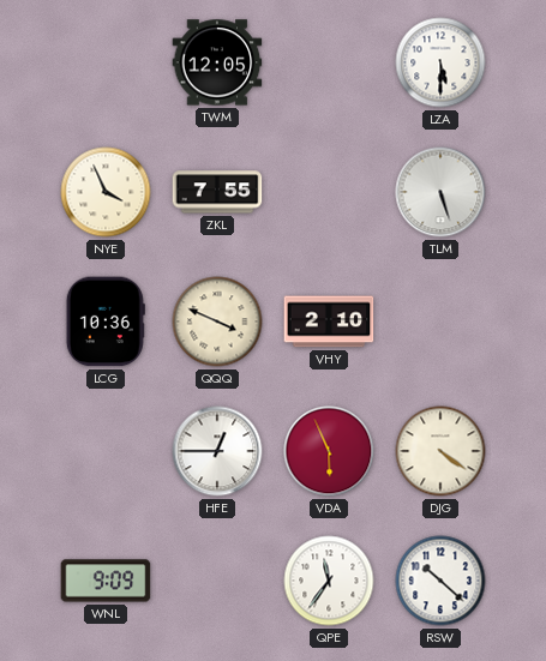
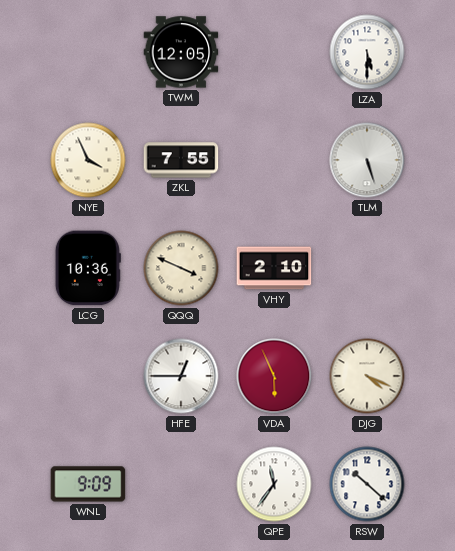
DJG: 4:21 -> 4:19 (367, 376)
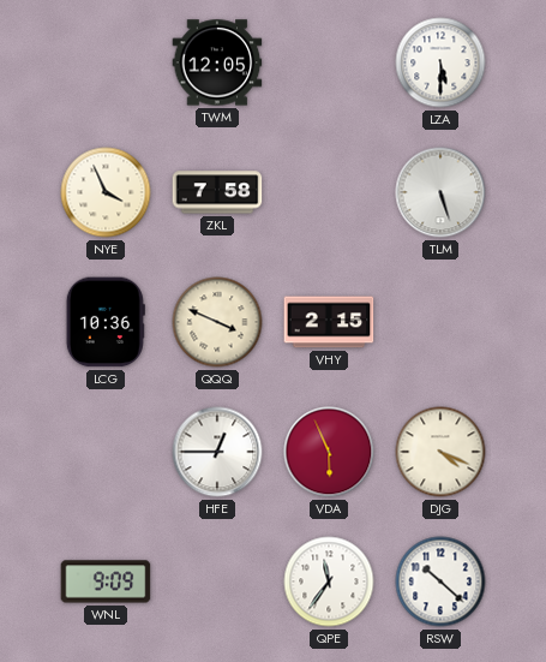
ZKL: 7:55 -> 7:58 (217, 192)
VHY: 2:10 -> 2:15 (329, 322)
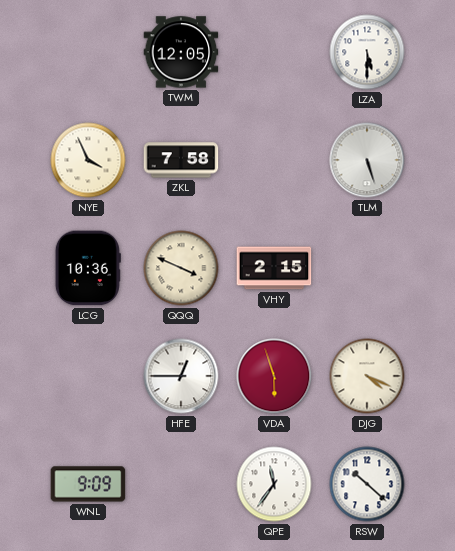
VDA: 5:56 -> 5:57 (274, 376)
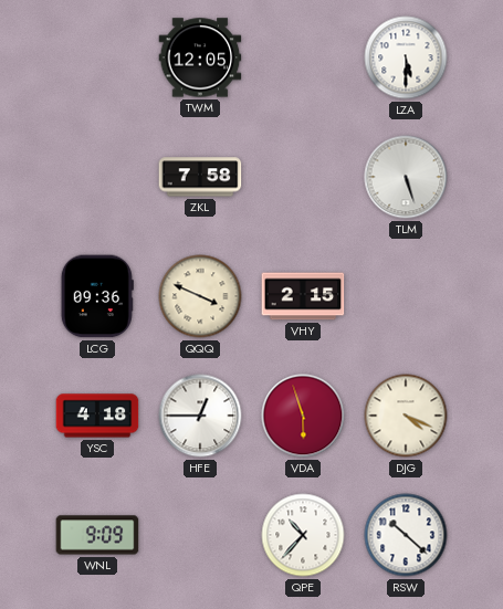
NYE: 3:56 -> none (88, 160)
LCG: 10:36 -> 09:36 (97, 296)
YSC: none -> 4:18 (97, 416)
QPE: 11:36 -> 10:37 (303, 535)
